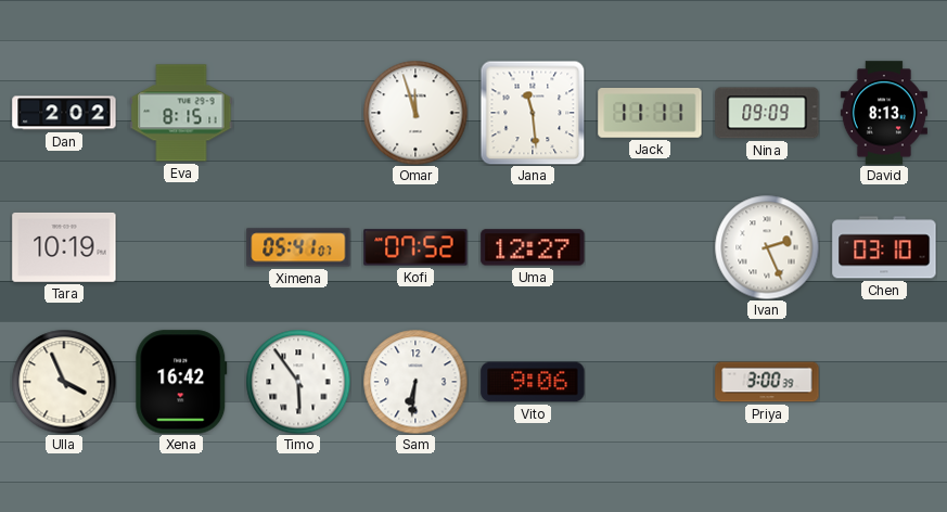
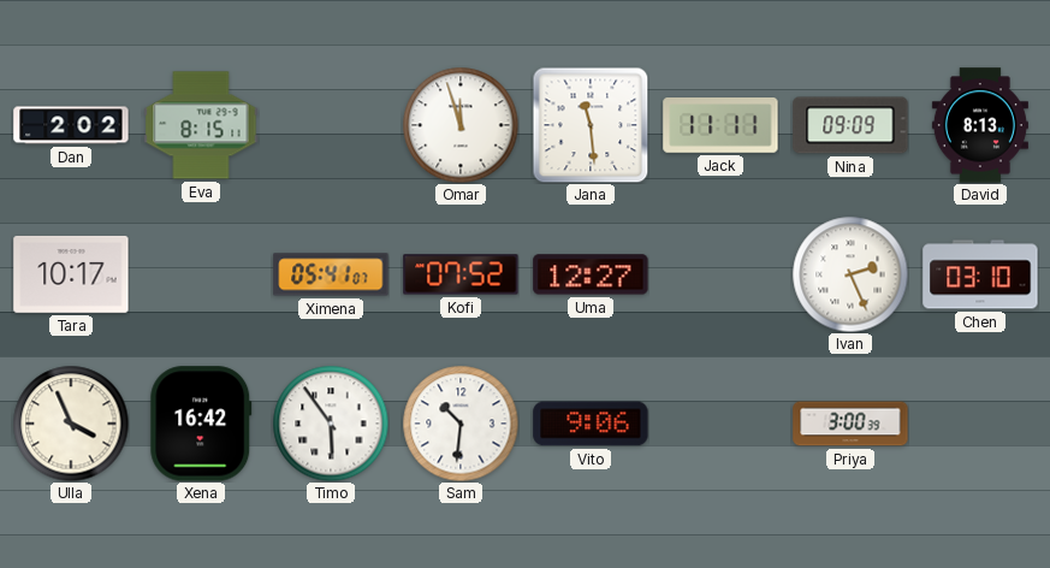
Tara: 10:19 -> 10:17 (71, 274)
Sam: 6:31 -> 10:31 (461, 424)
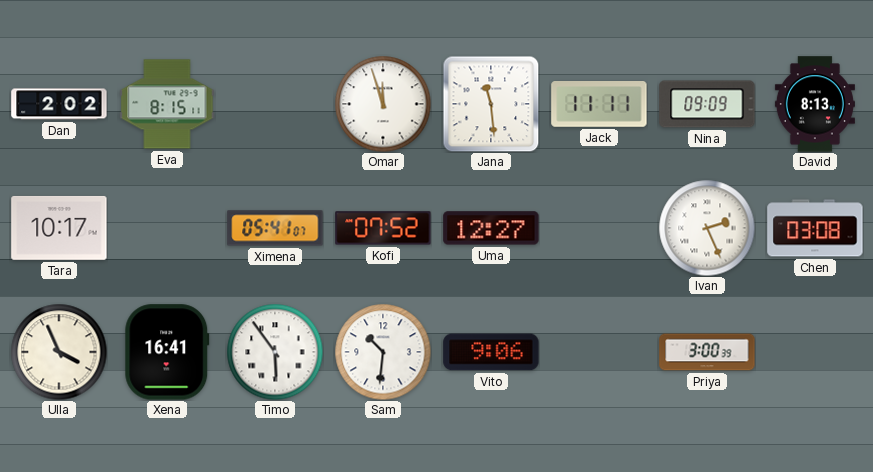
Chen: 03:10 -> 03:08 (815, 228)
Xena: 16:42 -> 16:41 (167, 352)
